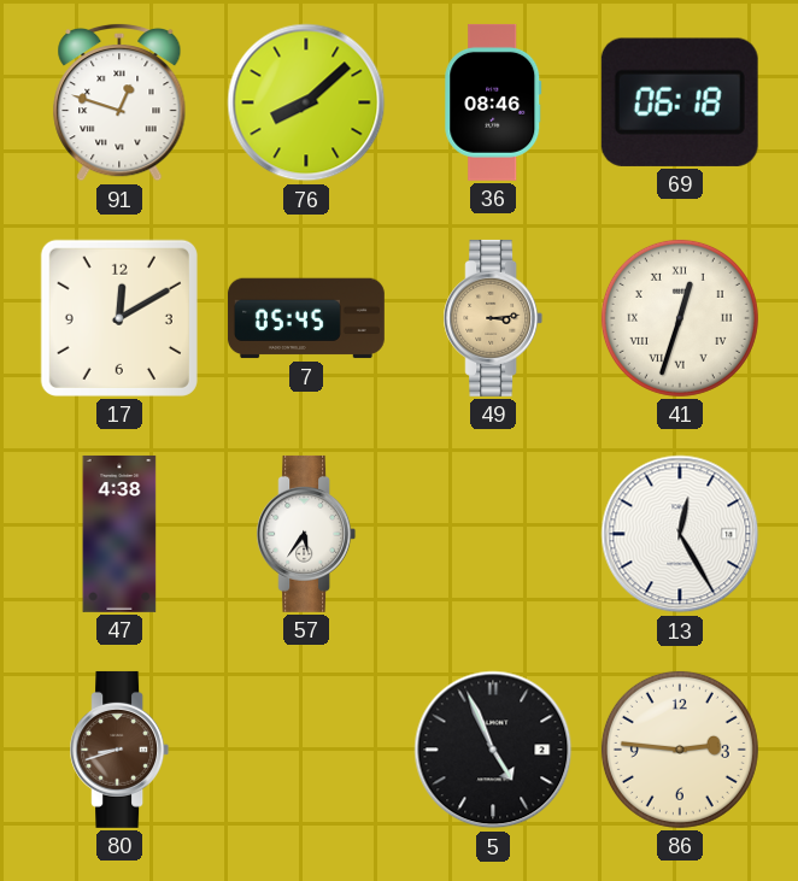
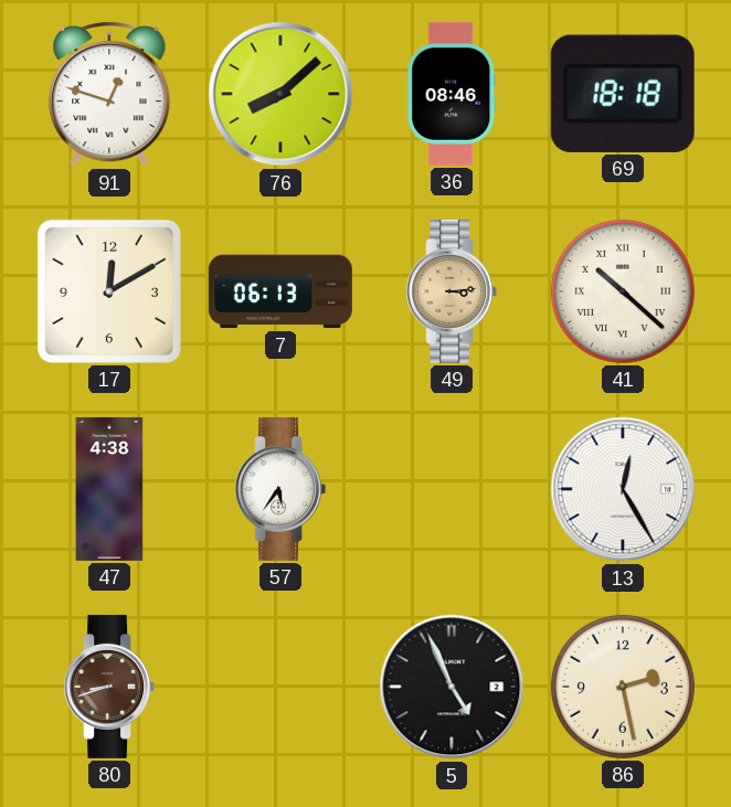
69: 06:18 -> 18:18 (623, 94)
7: 05:45 -> 06:13 (280, 291)
41: 12:33 -> 10:22 (623, 291)
86: 2:46 -> 2:28 (623, 687)
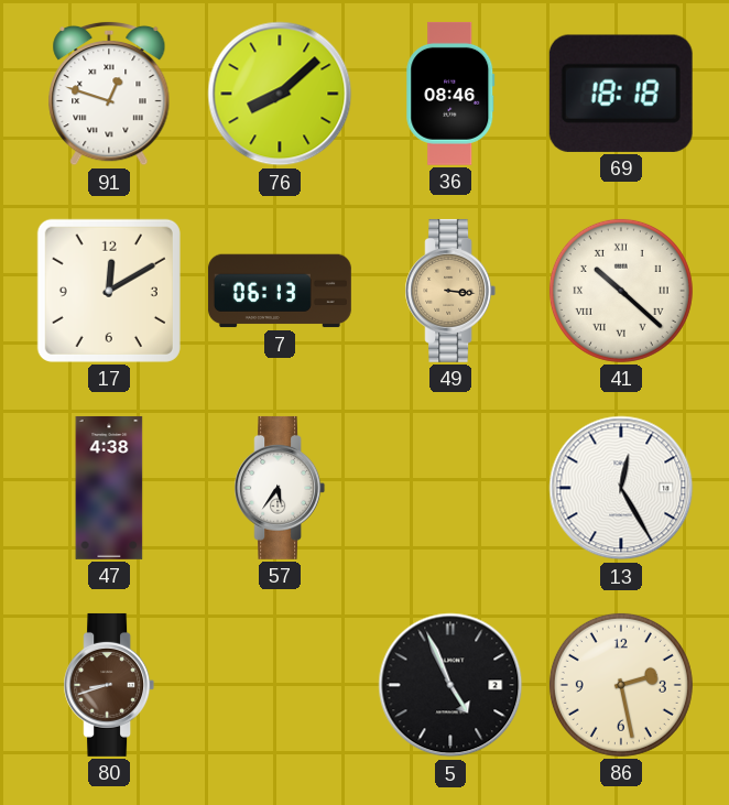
49: 3:14 -> 3:16 (450, 291)
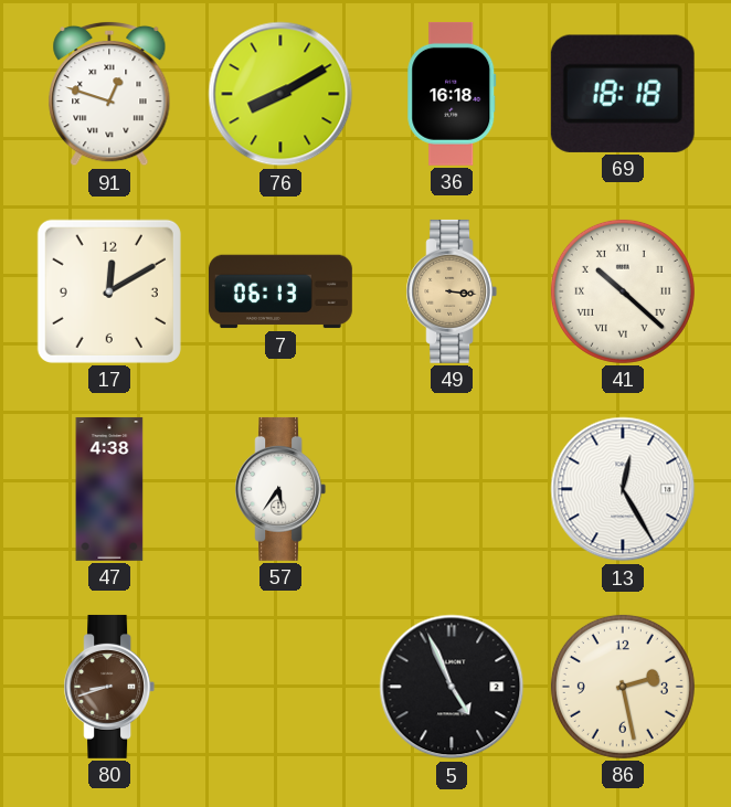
76: 8:08 -> 8:10 (280, 94)
36: 08:46 -> 16:18 (452, 94)
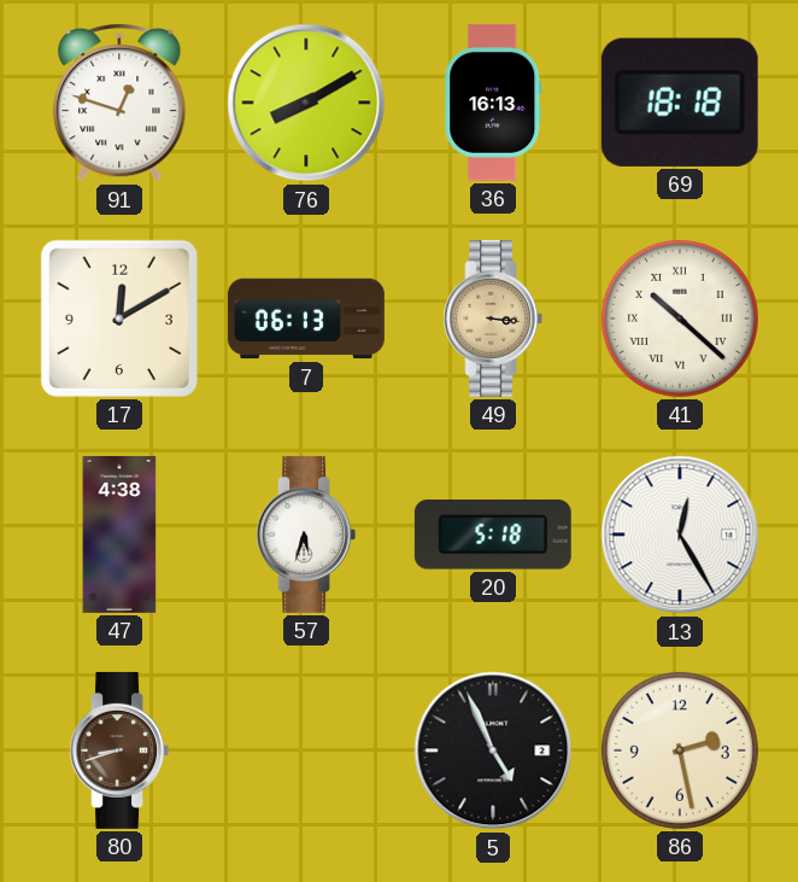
36: 16:18 -> 16:13 (493, 103)
57: 5:36 -> 5:33 (306, 535)
20: none -> 5:18 (493, 536)
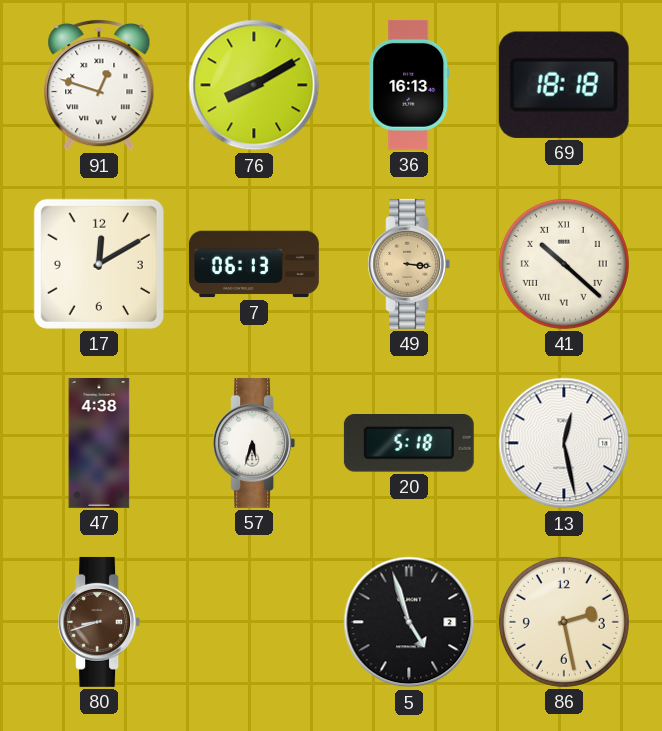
13: 12:25 -> 12:28 (564, 443)
5: 4:56 -> 4:57 (409, 622)
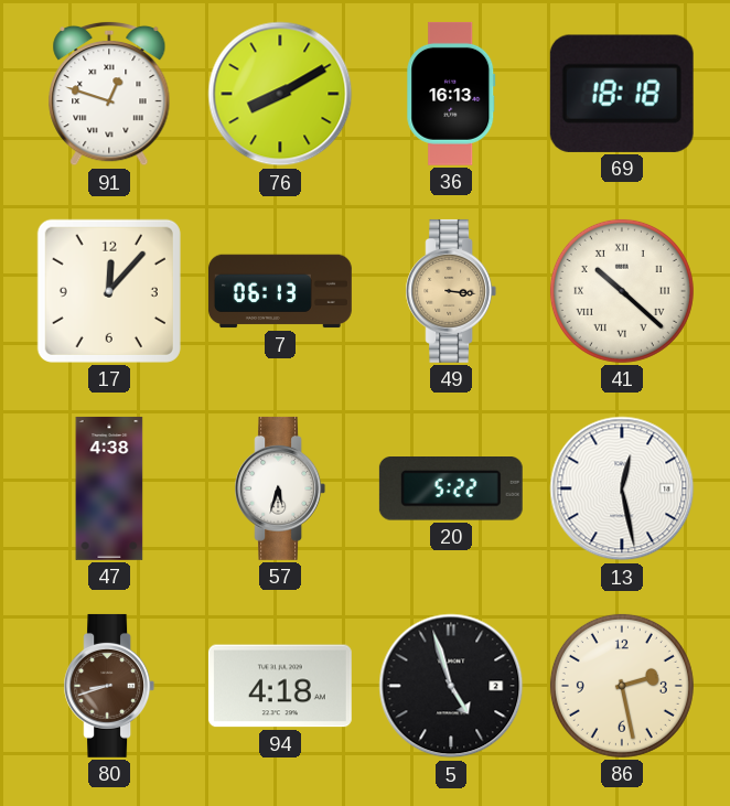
17: 12:10 -> 12:07 (109, 291)
20: 5:18 -> 5:22 (451, 490)
94: none -> 4:18 (280, 686)
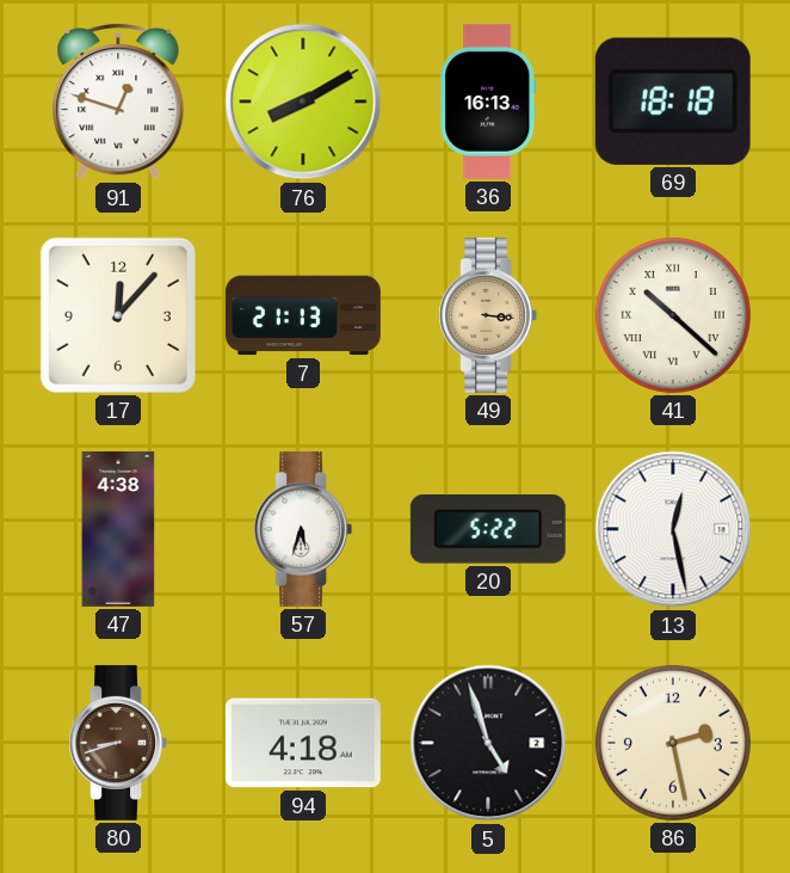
7: 06:13 -> 21:13 (303, 315)
